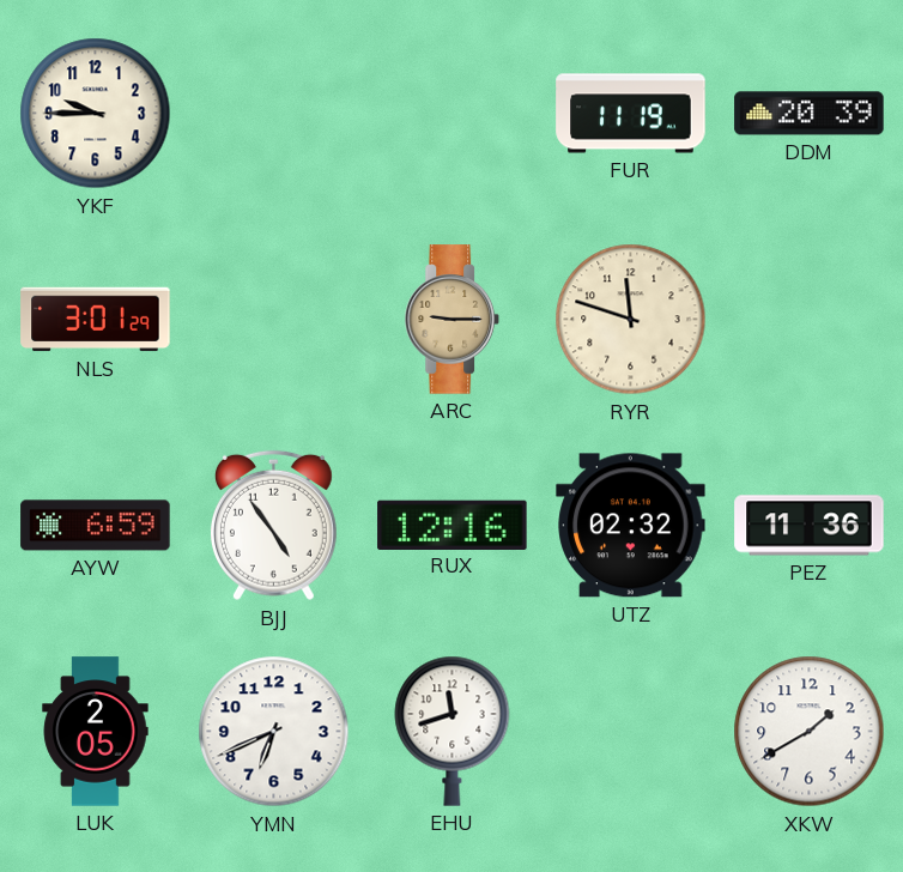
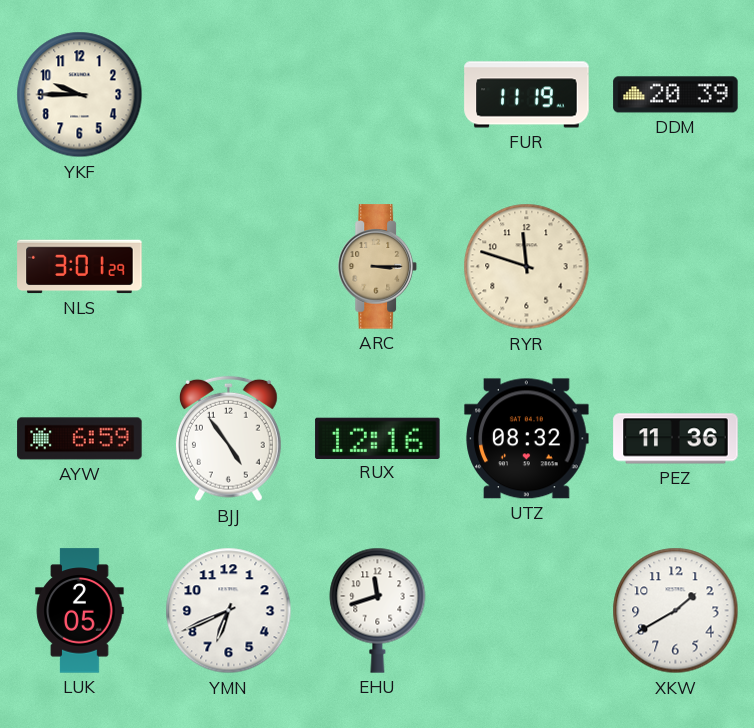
ARC: 9:15 -> 3:15 (378, 267)
UTZ: 02:32 -> 08:32 (527, 439)
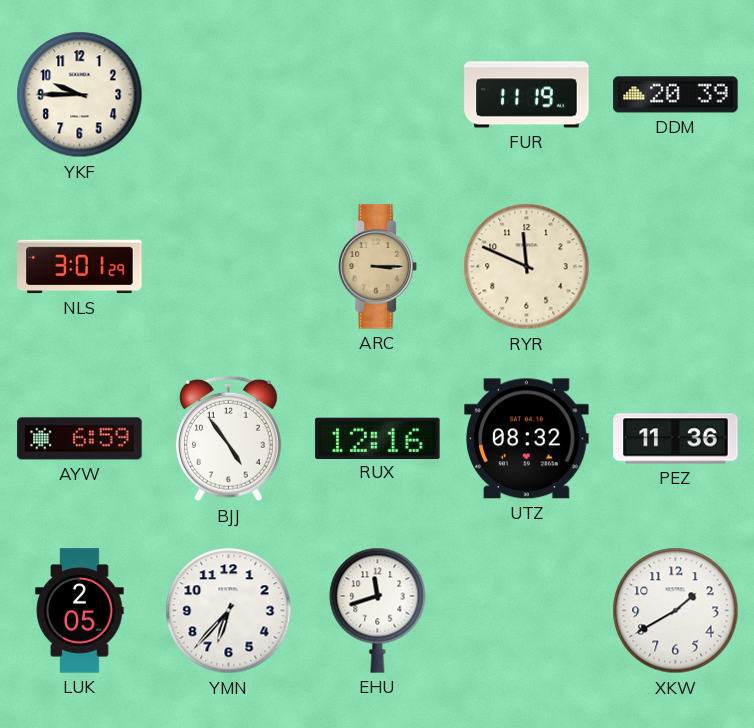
RYR: 11:48 -> 11:49 (527, 267)
YMN: 6:41 -> 6:37 (229, 611)
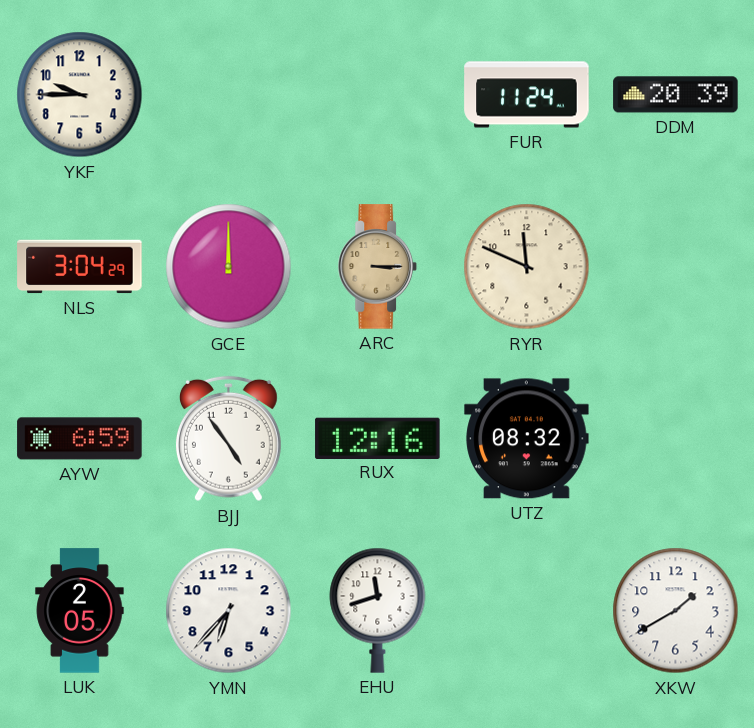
FUR: 11:19 -> 11:24 (527, 95)
NLS: 3:01 -> 3:04 (80, 267)
GCE: none -> 12:00 (229, 267)
PEZ: 11:36 -> none (676, 439)
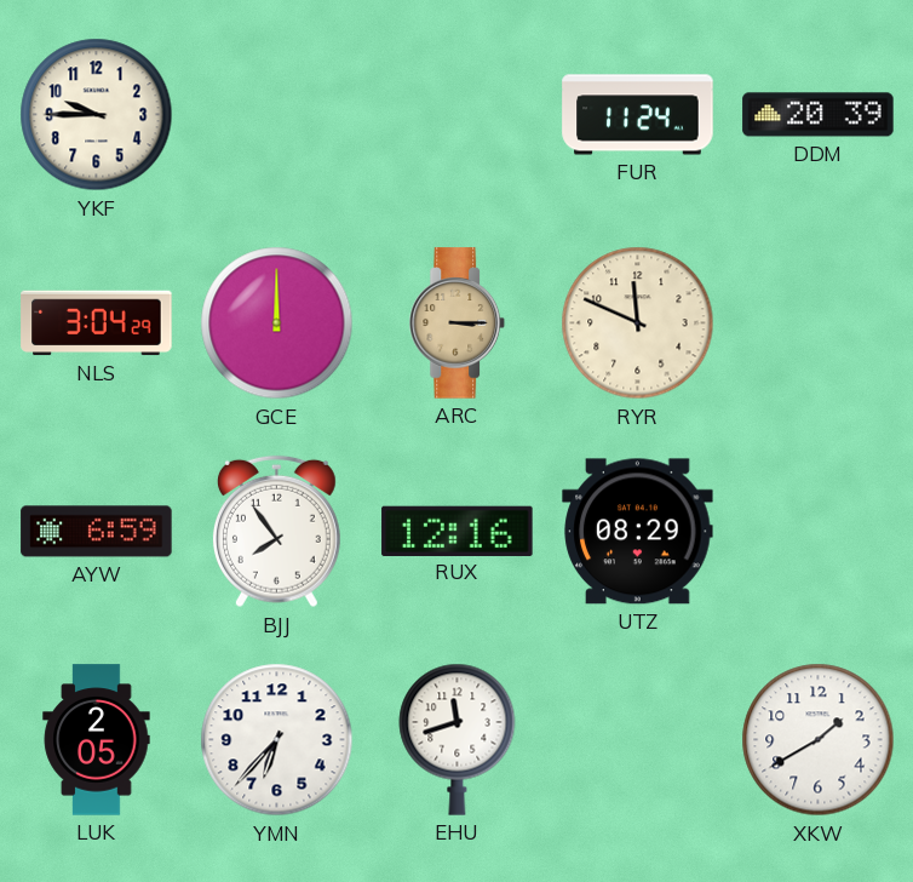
BJJ: 4:54 -> 7:54 (276, 532)
UTZ: 08:32 -> 08:29 (638, 532)
